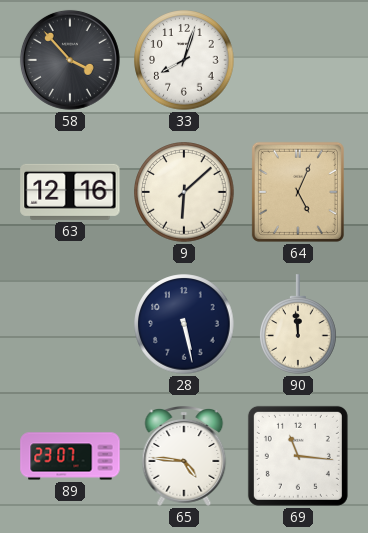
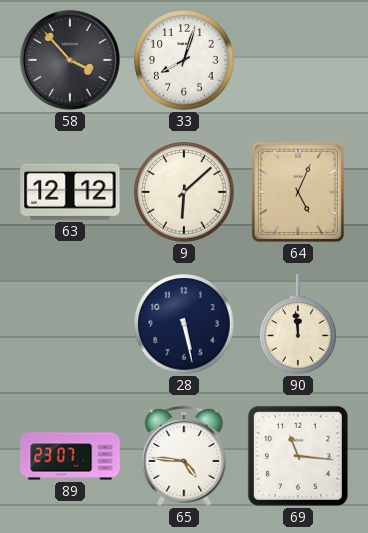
63: 12:16 -> 12:12 (70, 192)
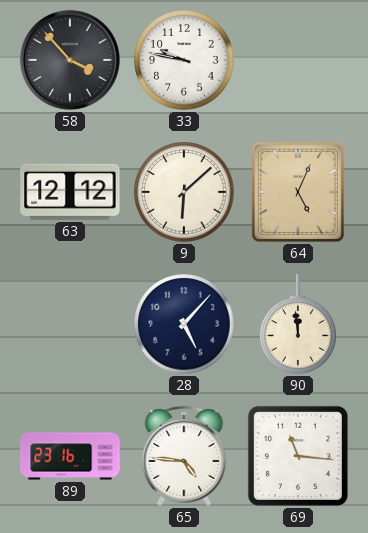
33: 8:03 -> 9:47 (184, 60)
28: 5:28 -> 5:07 (184, 324)
89: 23:07 -> 23:16 (70, 456)
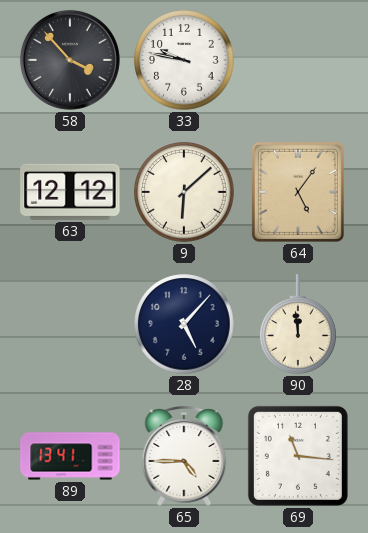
64: 5:04 -> 5:06 (298, 192)
89: 23:16 -> 13:41 (70, 456)
65: 4:46 -> 4:45 (184, 457)
